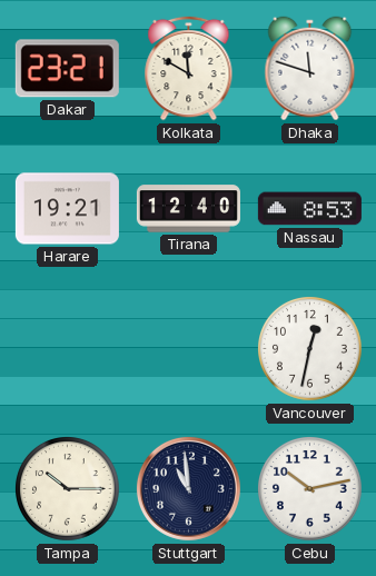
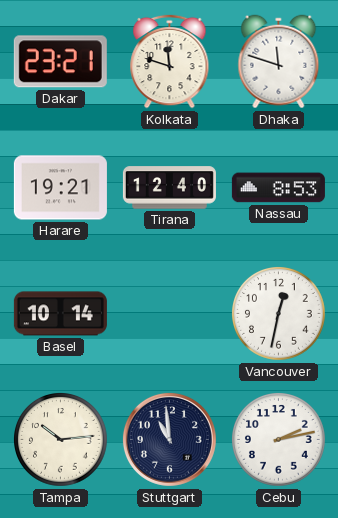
Kolkata: 11:50 -> 11:48 (170, 61)
Basel: none -> 10:14 (60, 314)
Tampa: 10:15 -> 10:14 (61, 440)
Cebu: 10:13 -> 2:13 (279, 440)
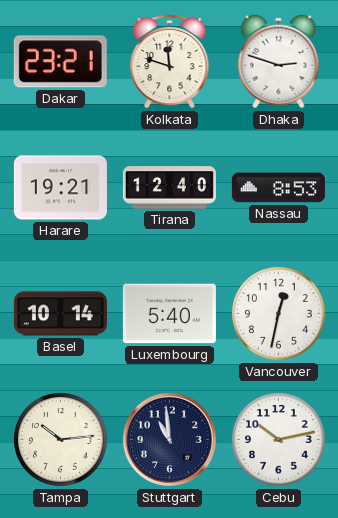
Dhaka: 11:48 -> 2:48 (279, 62)
Luxembourg: none -> 5:40 (169, 314)
Cebu: 2:13 -> 10:13 (279, 440)
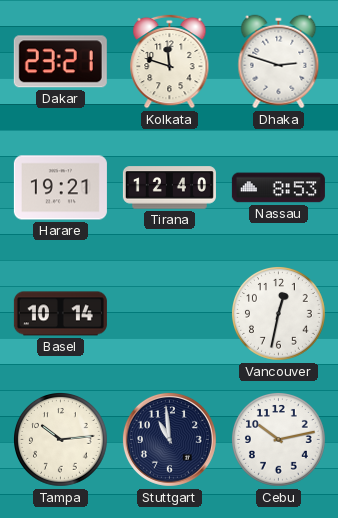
Luxembourg: 5:40 -> none (169, 314)
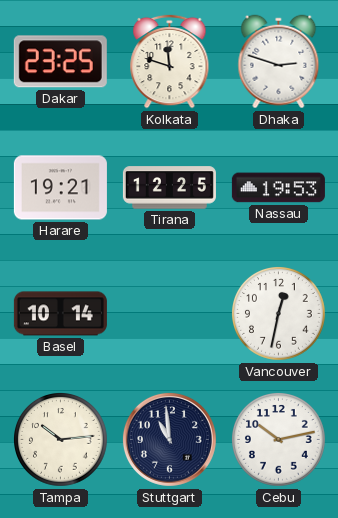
Dakar: 23:21 -> 23:25 (60, 62)
Tirana: 12:40 -> 12:25 (169, 188)
Nassau: 8:53 -> 19:53 (278, 188)
